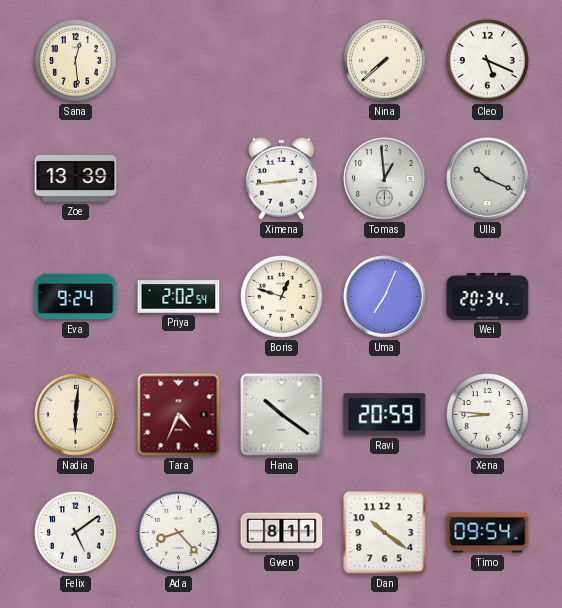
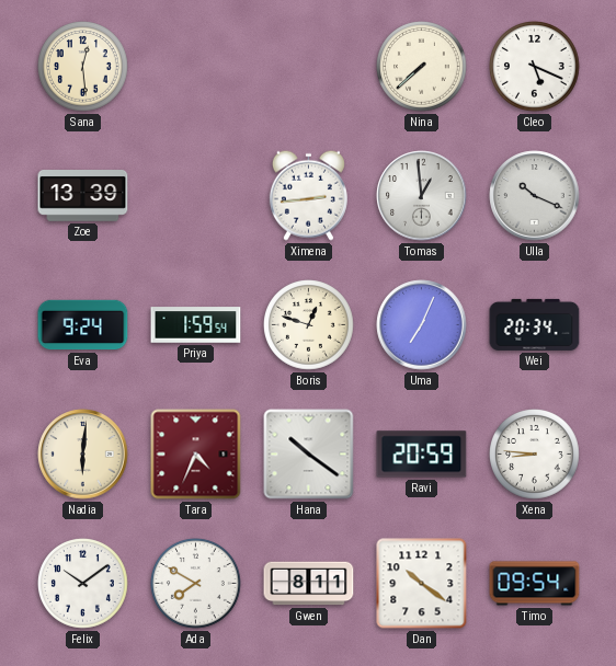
Priya: 2:02 -> 1:59 (196, 325)
Felix: 5:09 -> 10:09 (83, 584)
Ada: 8:23 -> 7:50 (196, 584)
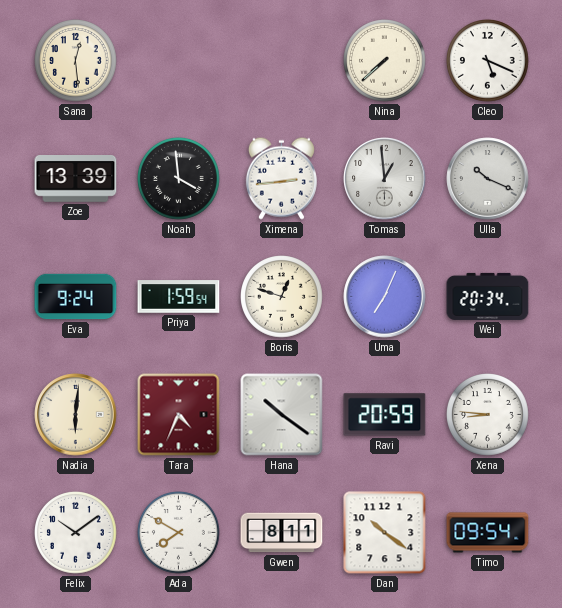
Noah: none -> 3:59 (179, 179)
